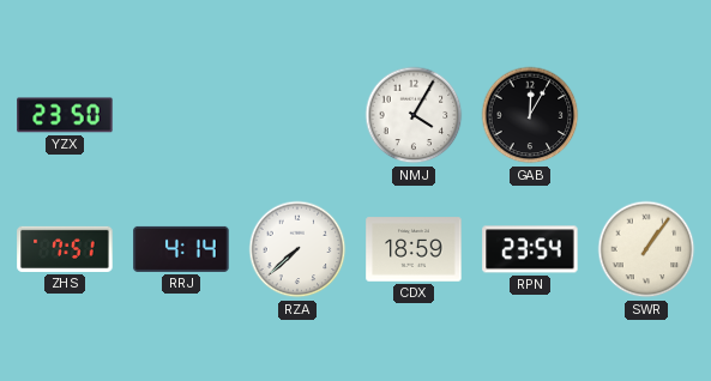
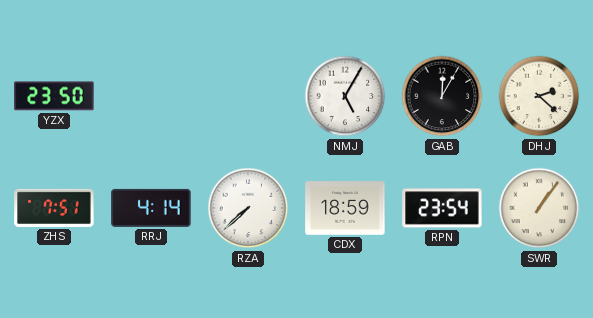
NMJ: 4:05 -> 5:05 (345, 96)
DHJ: none -> 2:22 (539, 96)
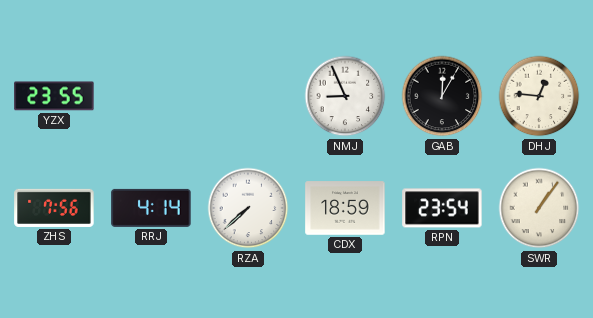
YZX: 23:50 -> 23:55 (54, 96)
NMJ: 5:05 -> 8:56 (345, 96)
DHJ: 2:22 -> 12:46 (539, 96)
ZHS: 7:51 -> 7:56 (54, 208)
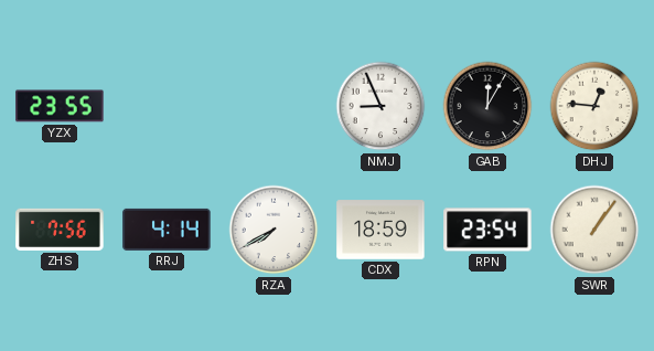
RZA: 7:38 -> 7:40 (274, 230)
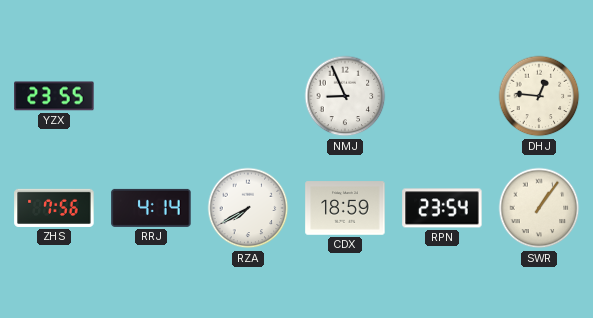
GAB: 12:05 -> none (487, 106)
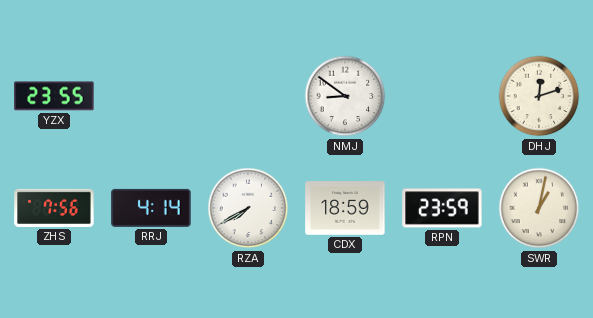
NMJ: 8:56 -> 8:51 (345, 96)
DHJ: 12:46 -> 12:12 (539, 96)
RPN: 23:54 -> 23:59 (442, 208)
SWR: 1:06 -> 1:02 (539, 208)
